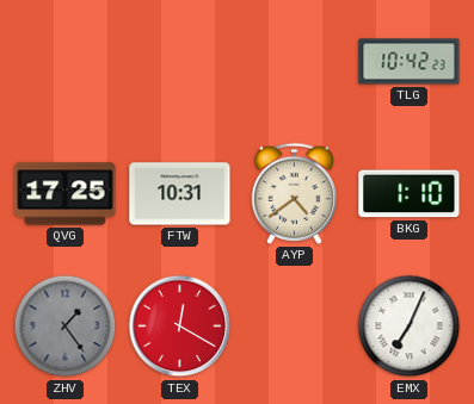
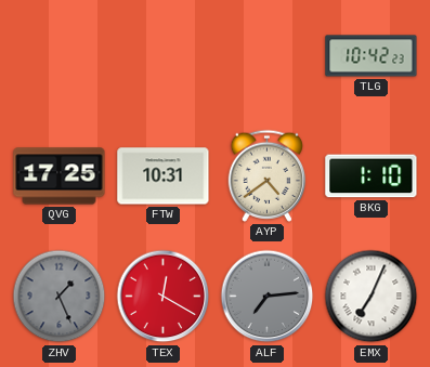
ZHV: 1:24 -> 1:26 (60, 297)
ALF: none -> 7:14 (268, 297)
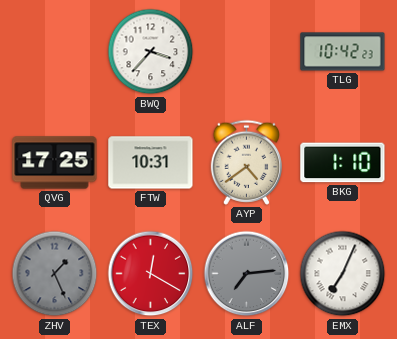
BWQ: none -> 3:37 (151, 52)
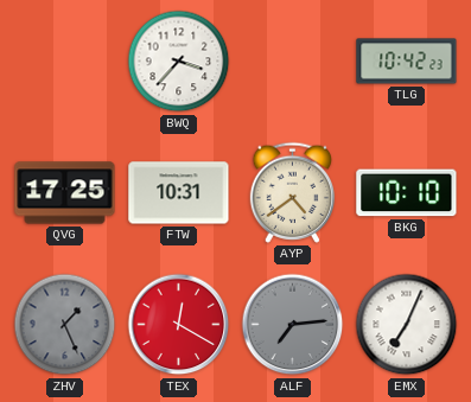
BKG: 1:10 -> 10:10 (407, 193)
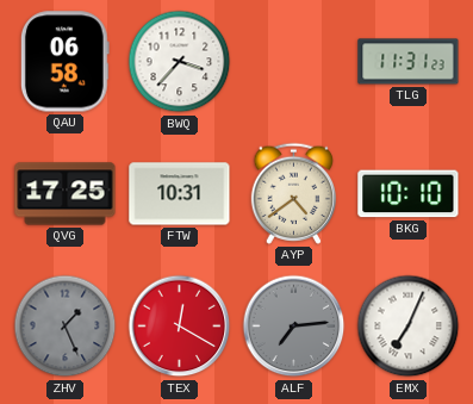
QAU: none -> 06:58 (64, 62)
TLG: 10:42 -> 11:31 (409, 62)
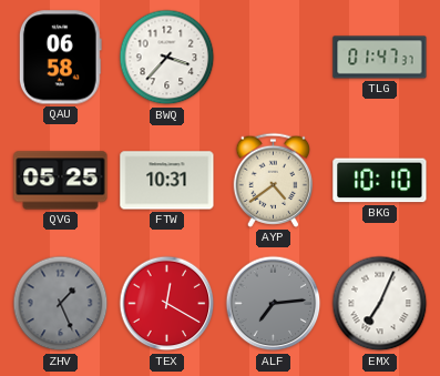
TLG: 11:31 -> 01:47 (380, 58)
QVG: 17:25 -> 05:25 (61, 181)
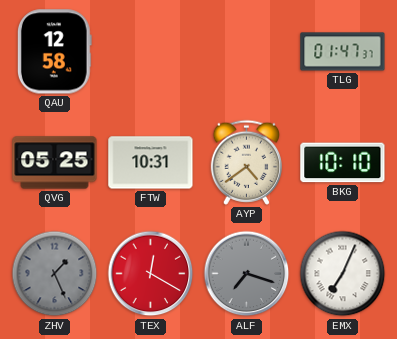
QAU: 06:58 -> 12:58 (54, 52)
BWQ: 3:37 -> none (167, 58)
ALF: 7:14 -> 7:18 (247, 274)
